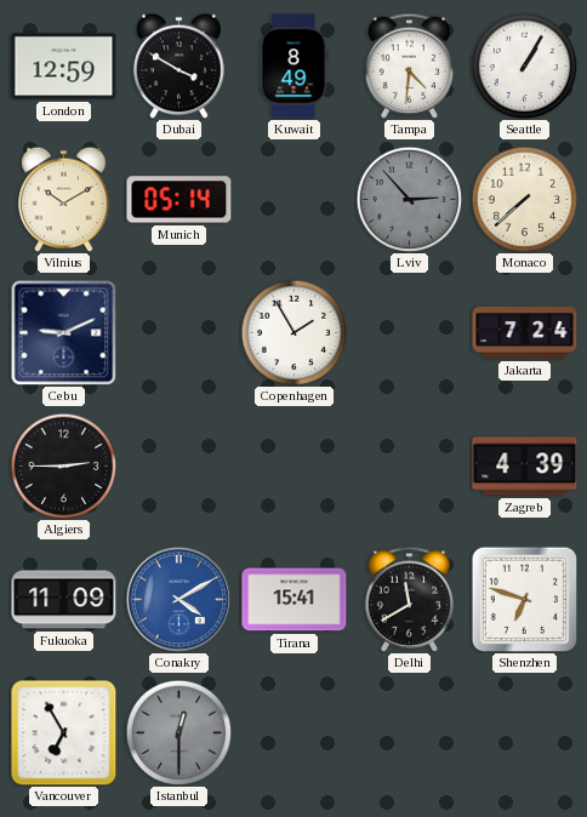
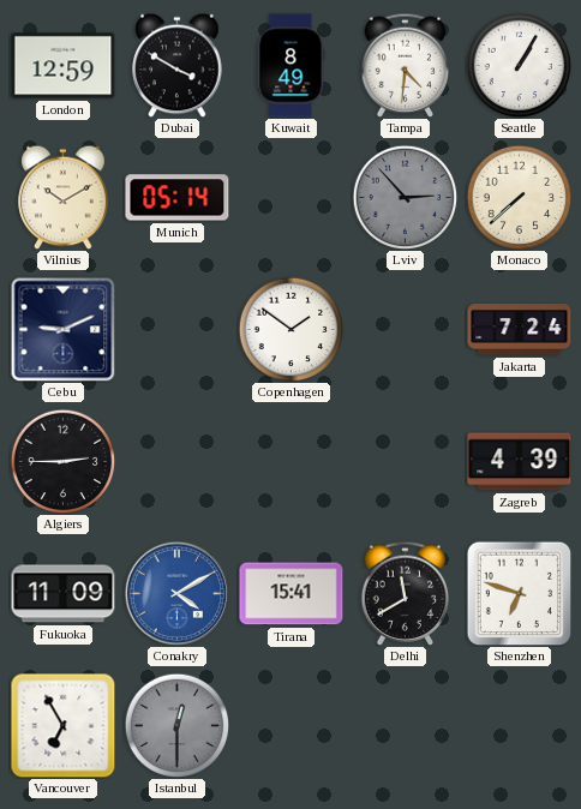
Copenhagen: 1:55 -> 1:51 (290, 329)
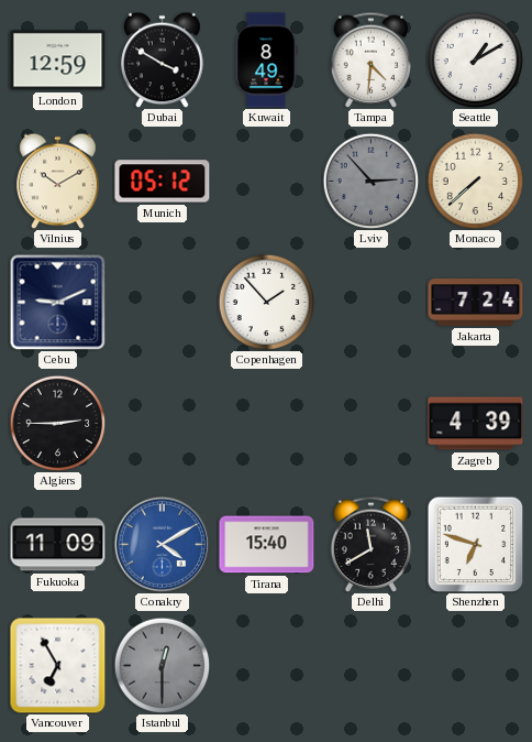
Seattle: 1:05 -> 1:10 (475, 59)
Munich: 05:14 -> 05:12 (163, 182)
Copenhagen: 1:51 -> 1:53 (266, 302)
Tirana: 15:41 -> 15:40 (267, 545)
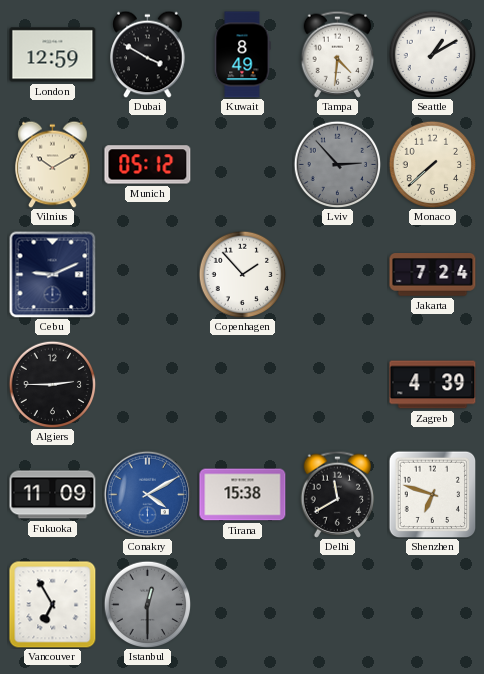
Tirana: 15:40 -> 15:38 (243, 495)
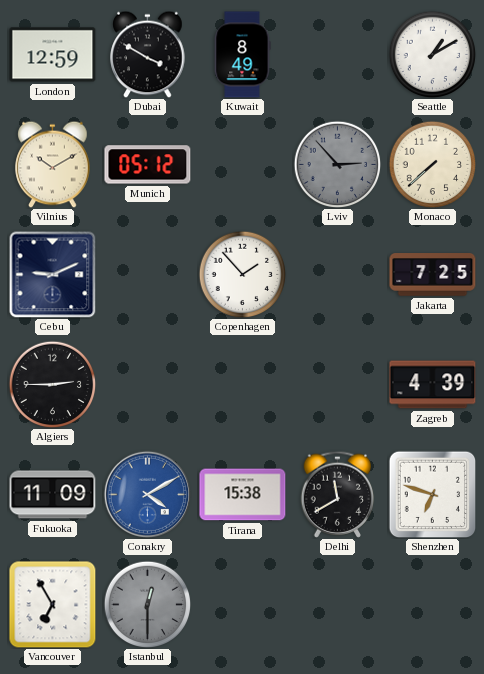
Tampa: 4:31 -> none (338, 54)
Jakarta: 7:24 -> 7:25 (433, 275)
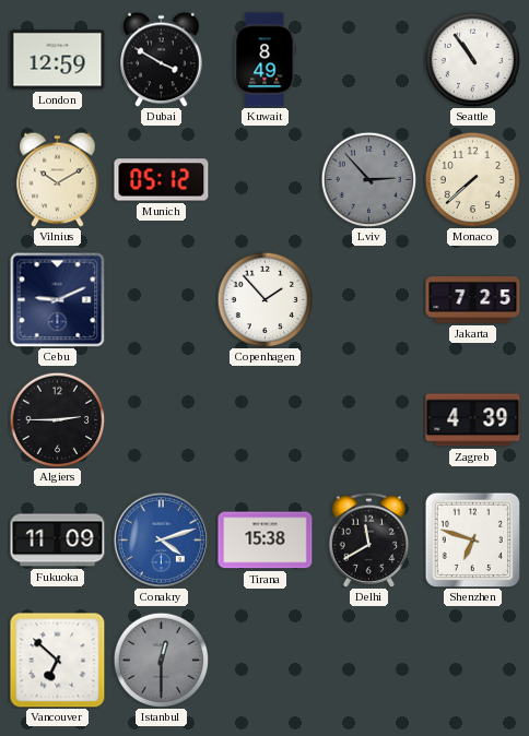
Seattle: 1:10 -> 10:54 (472, 59)
Conakry: 4:10 -> 4:12 (161, 539)
Vancouver: 6:55 -> 6:52 (58, 661)
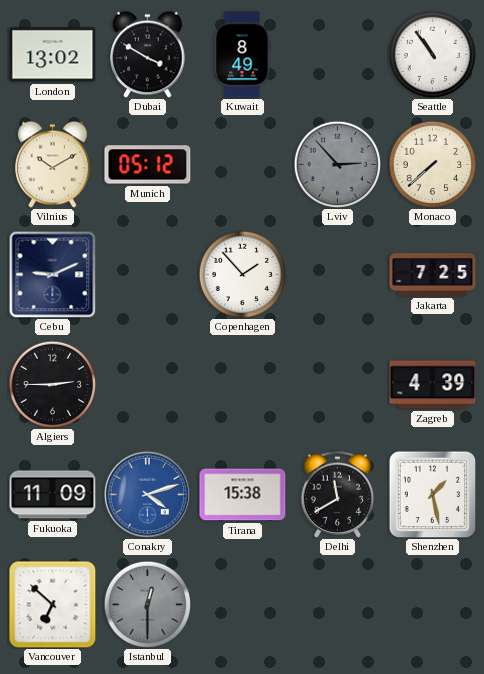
London: 12:59 -> 13:02 (53, 55)
Shenzhen: 6:48 -> 1:28 (432, 494)
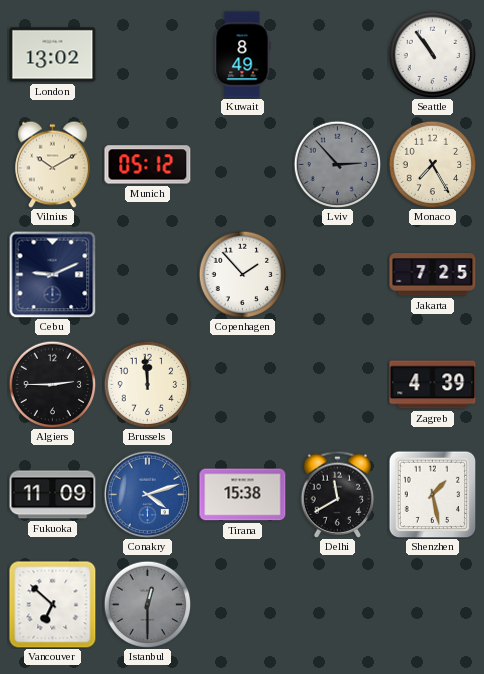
Dubai: 3:50 -> none (148, 54)
Monaco: 7:38 -> 7:25 (432, 164)
Brussels: none -> 11:59 (147, 384)
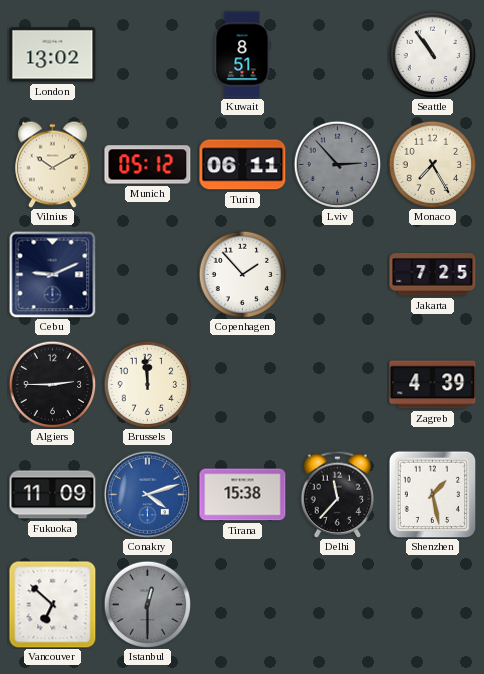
Kuwait: 8:49 -> 8:51 (242, 55)
Turin: none -> 06:11 (243, 165)
Delhi: 11:40 -> 11:37 (338, 494)
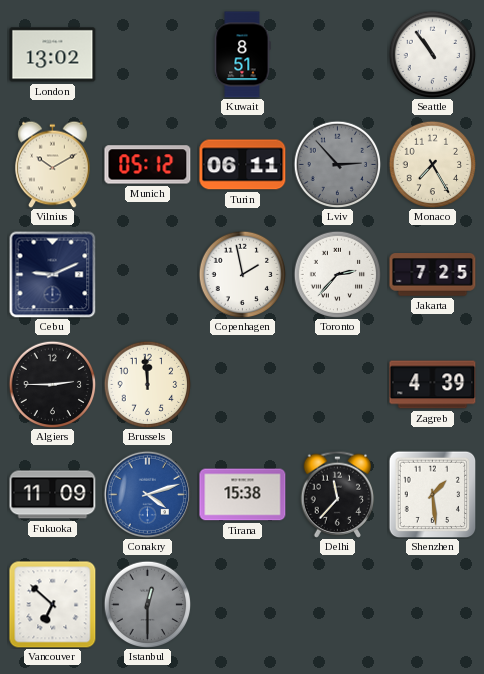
Copenhagen: 1:53 -> 1:58 (242, 274)
Toronto: none -> 2:37 (337, 274)
Shenzhen: 1:28 -> 1:29 (432, 494)
